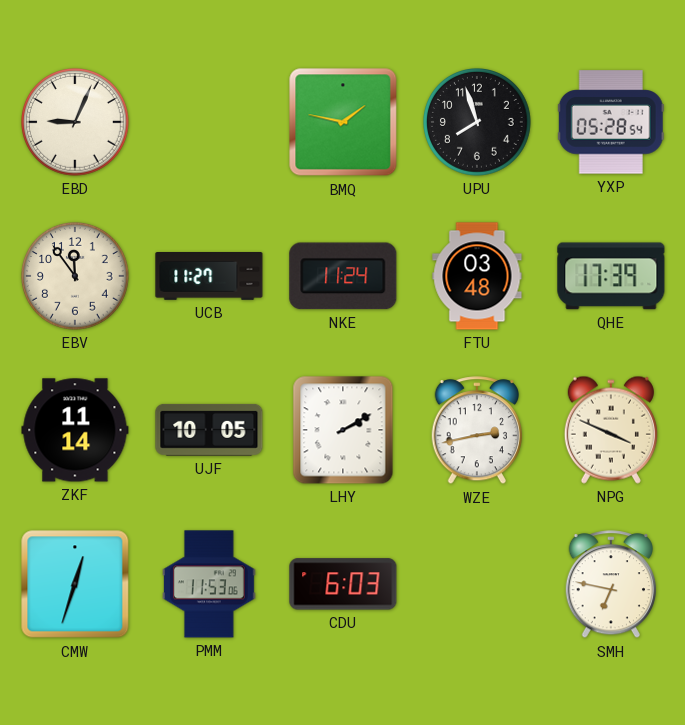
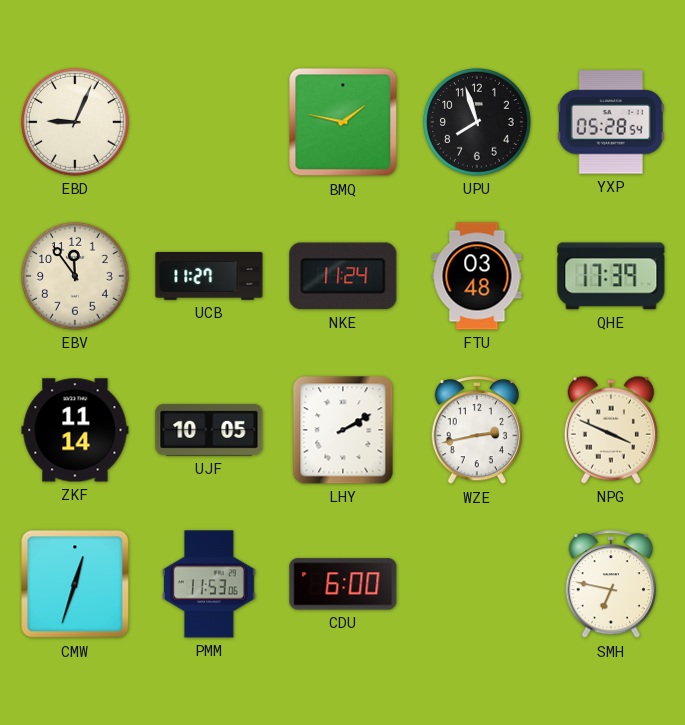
CDU: 6:03 -> 6:00 (343, 584)
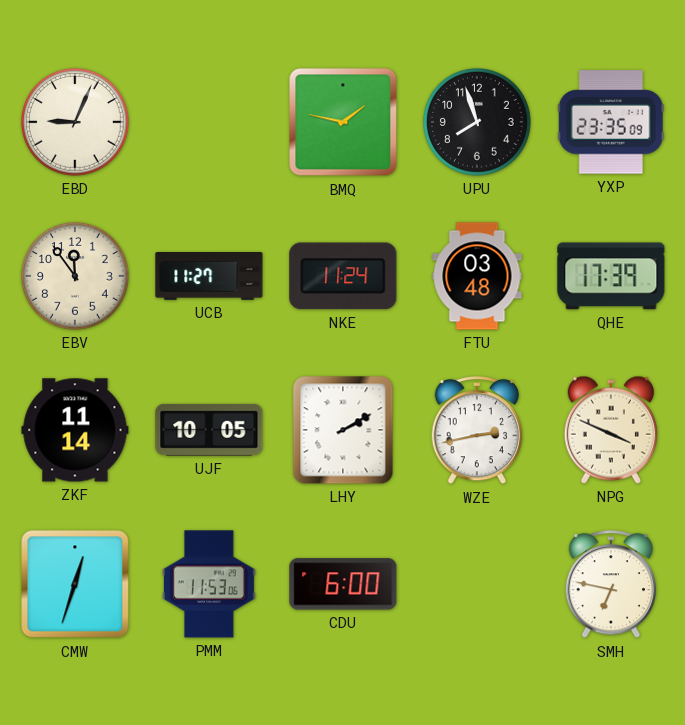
YXP: 05:28 -> 23:35 (611, 122)
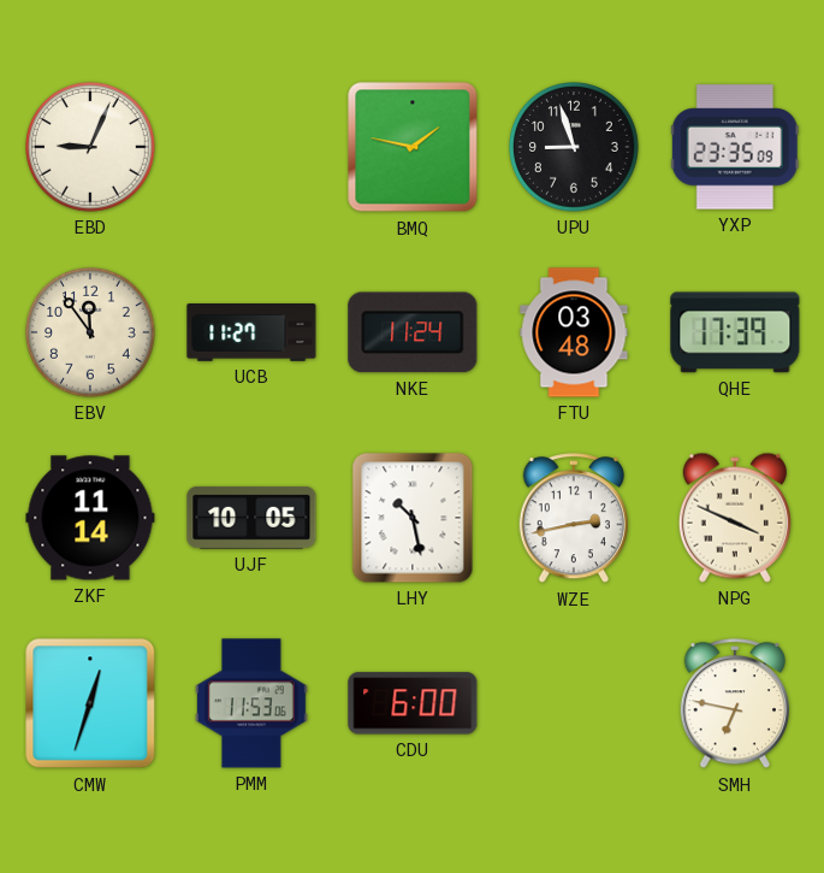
UPU: 7:57 -> 8:57 (575, 148)
LHY: 2:10 -> 10:28 (413, 518)
